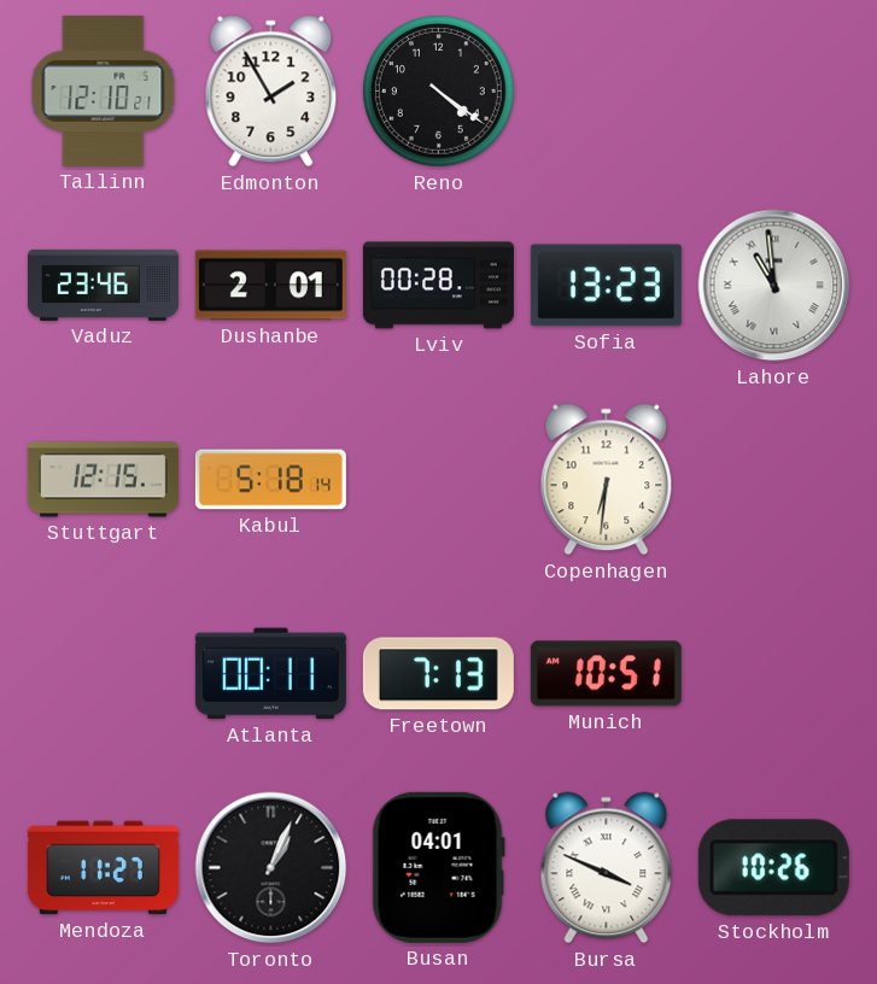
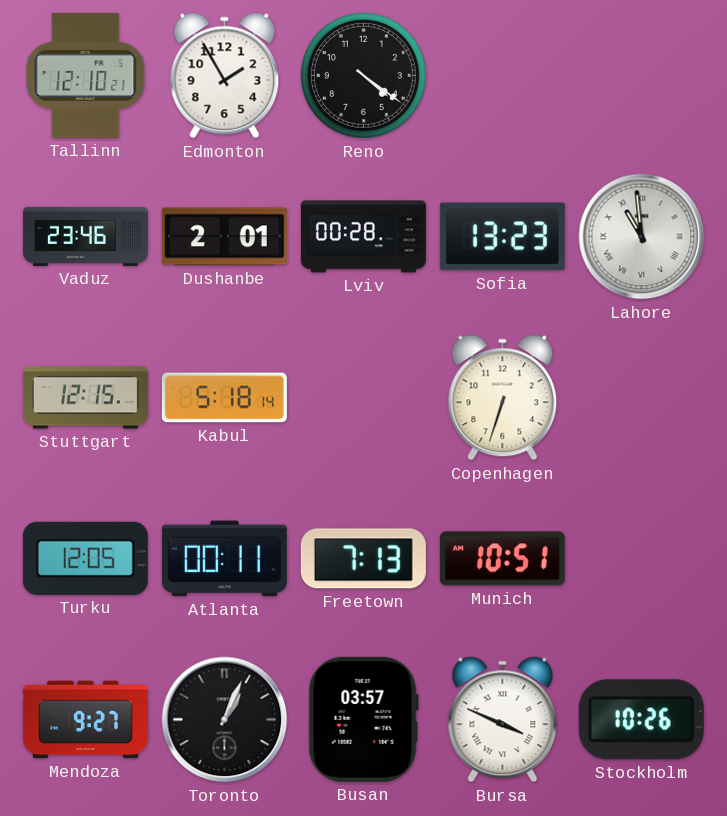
Copenhagen: 6:31 -> 6:33 (503, 398)
Turku: none -> 12:05 (85, 558)
Mendoza: 11:27 -> 9:27 (85, 720)
Busan: 04:01 -> 03:57 (363, 719)
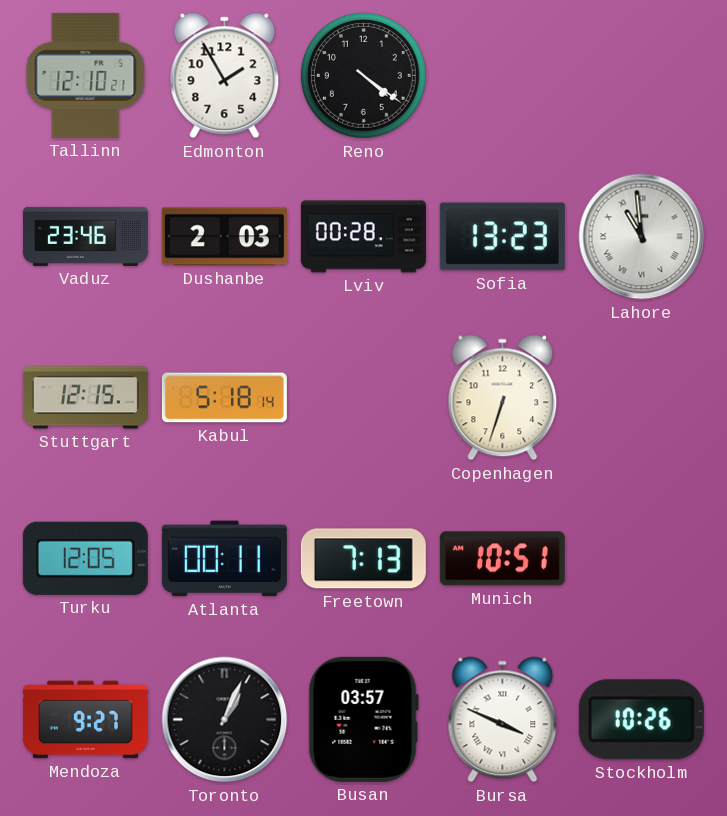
Dushanbe: 2:01 -> 2:03 (224, 237)
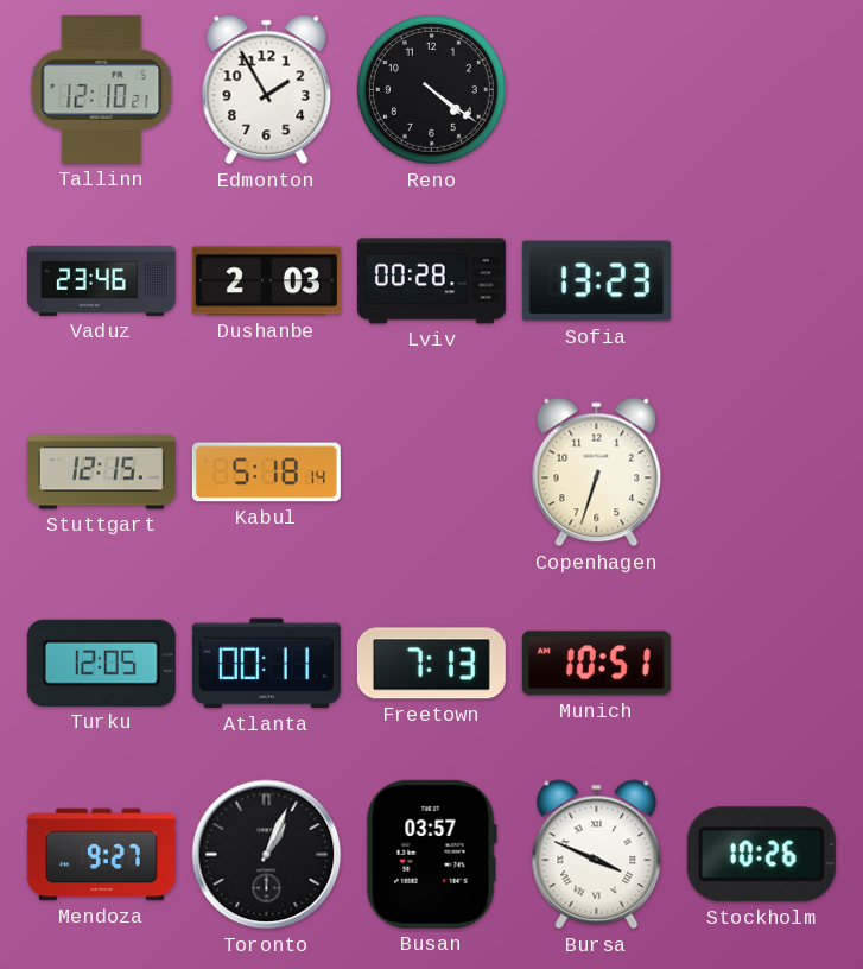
Lahore: 10:59 -> none (642, 237)
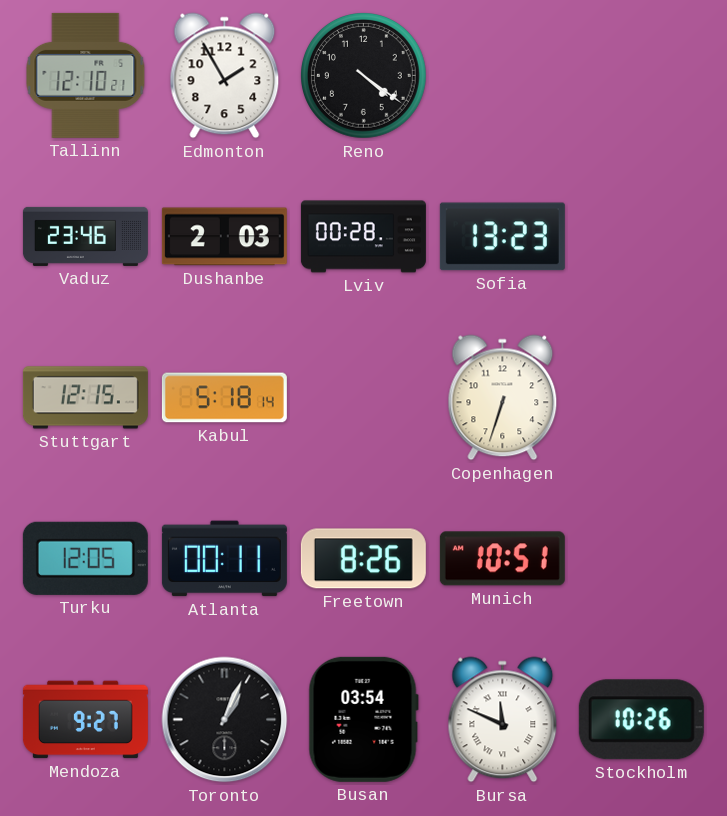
Freetown: 7:13 -> 8:26 (363, 559)
Busan: 03:57 -> 03:54 (363, 719)
Bursa: 3:49 -> 11:49 (503, 720)
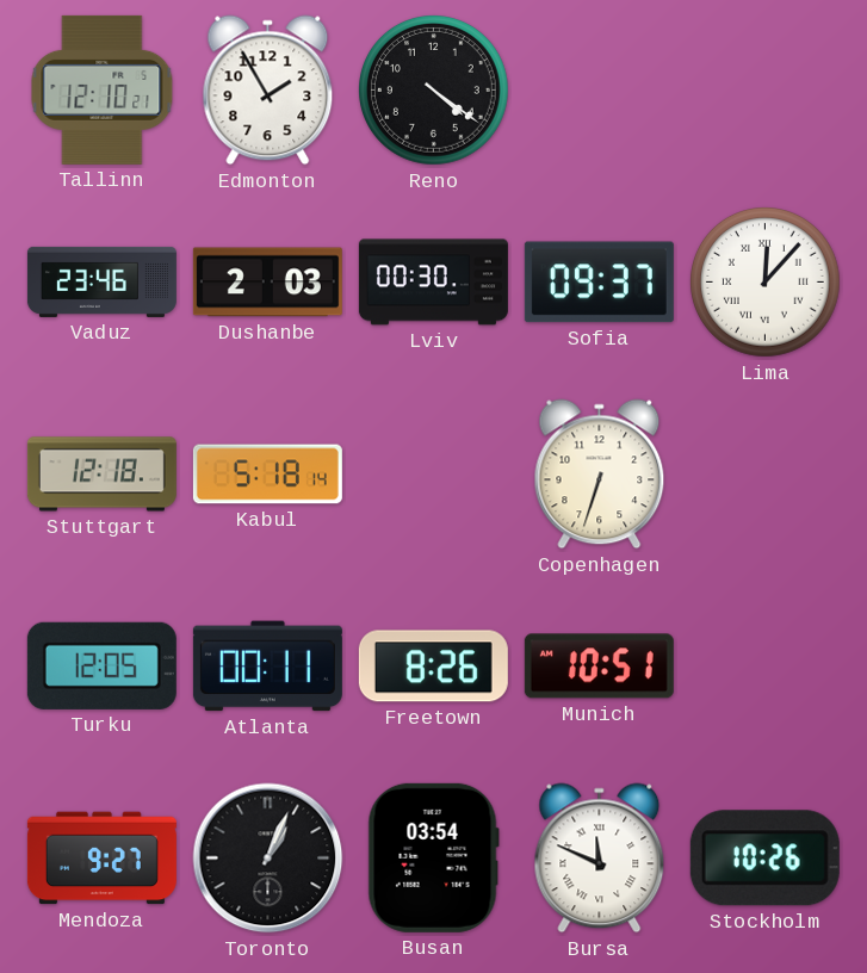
Lviv: 00:28 -> 00:30 (433, 283)
Sofia: 13:23 -> 09:37 (599, 283)
Lima: none -> 12:07 (766, 283)
Stuttgart: 12:15 -> 12:18 (101, 475)
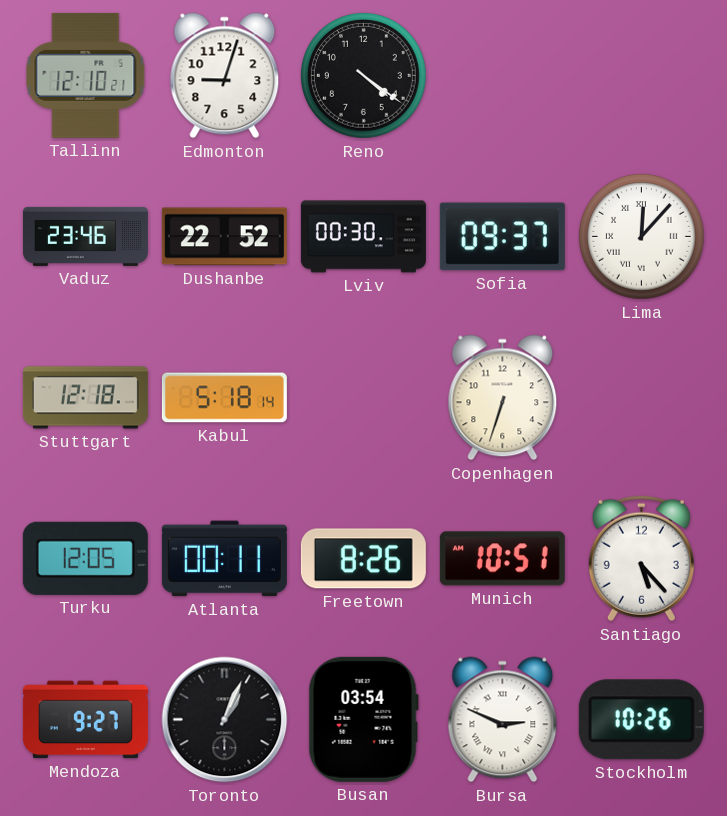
Edmonton: 1:55 -> 9:03 (225, 76)
Dushanbe: 2:03 -> 22:52 (224, 237)
Santiago: none -> 5:23 (641, 559)
Bursa: 11:49 -> 2:49 (503, 720)
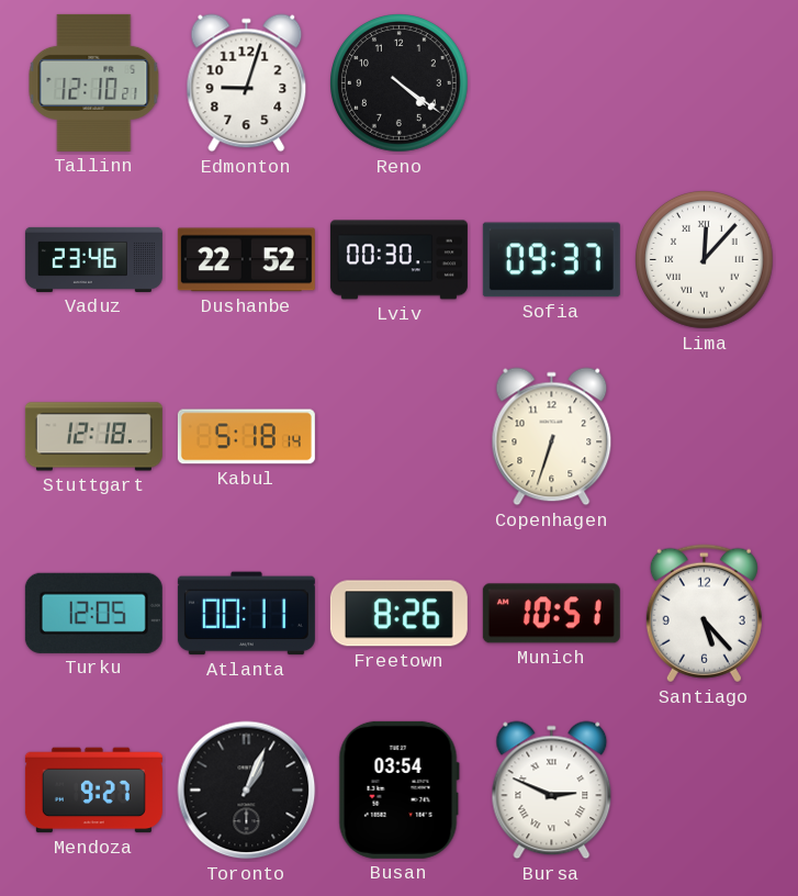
Stockholm: 10:26 -> none (641, 720)
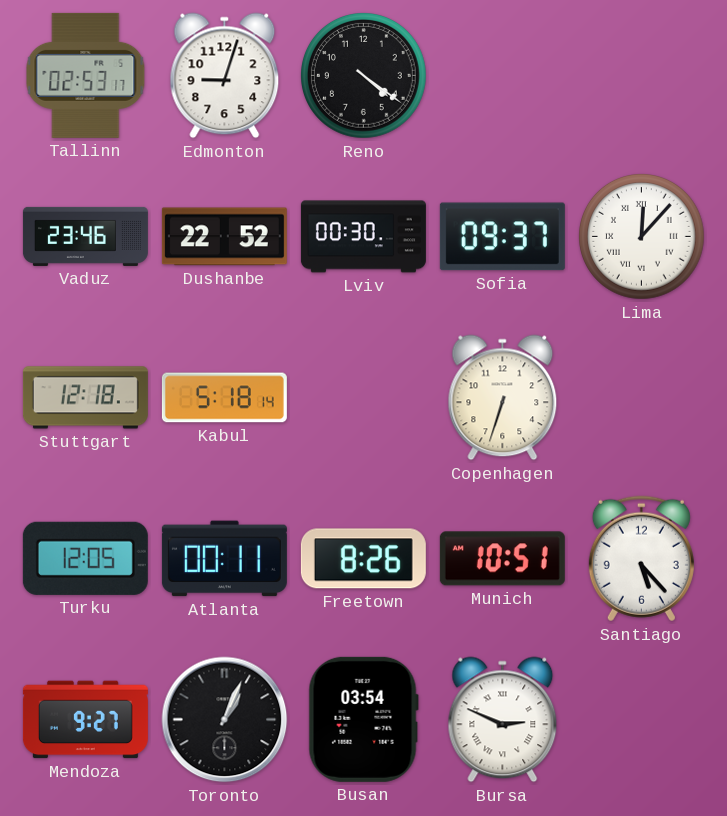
Tallinn: 12:10 -> 02:53 (86, 75)
